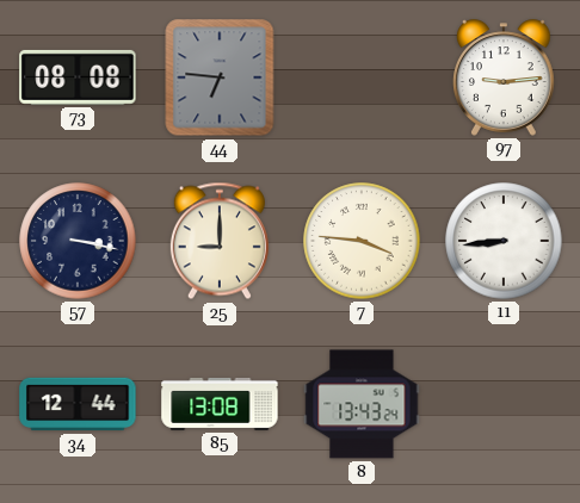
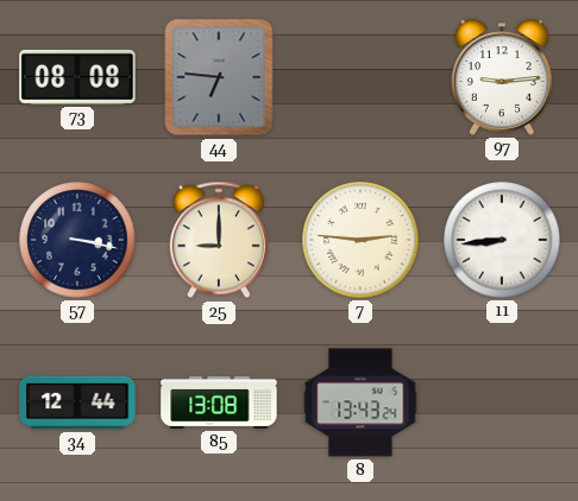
7: 3:46 -> 2:46 (360, 240)
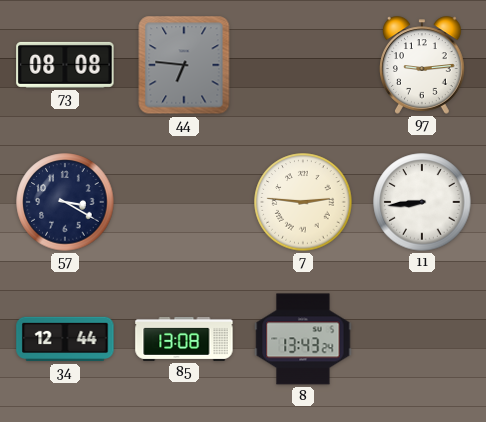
57: 3:17 -> 3:20 (65, 202)
25: 9:00 -> none (219, 240)
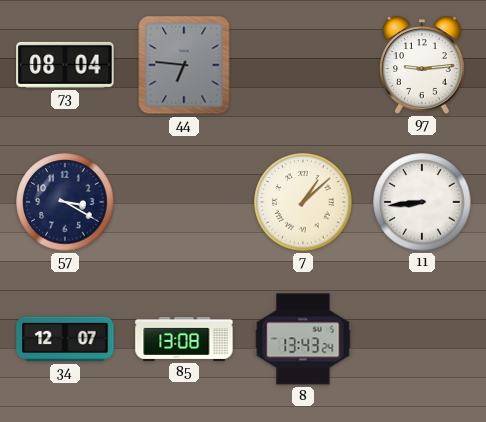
73: 08:08 -> 08:04 (65, 65)
7: 2:46 -> 1:08 (303, 202)
34: 12:44 -> 12:07 (65, 339)
